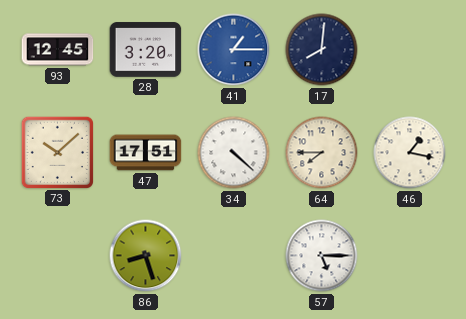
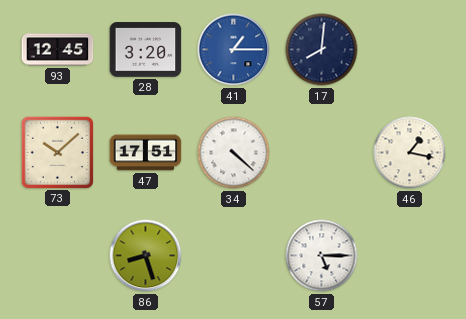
64: 7:45 -> none (322, 153)
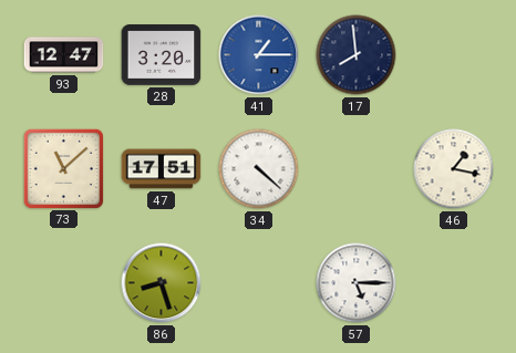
93: 12:45 -> 12:47 (64, 55)
17: 8:01 -> 7:59 (357, 55)
73: 10:08 -> 11:08 (63, 168)
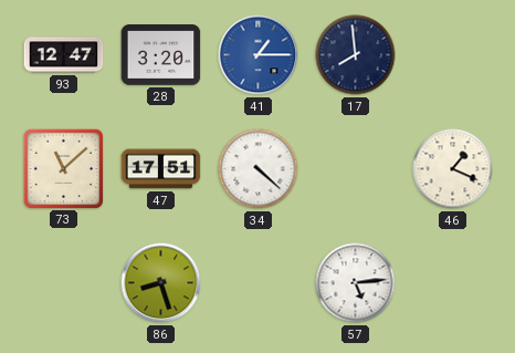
46: 1:17 -> 1:19 (453, 169)
57: 5:15 -> 5:14 (356, 283)
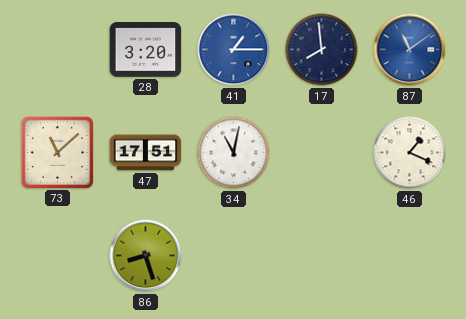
93: 12:47 -> none (64, 55)
87: none -> 11:09 (410, 50)
34: 4:22 -> 11:02 (234, 153)
57: 5:14 -> none (356, 283)
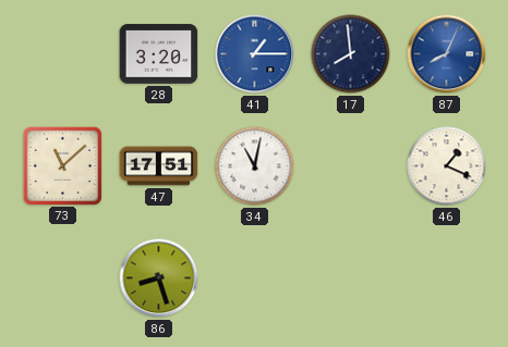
87: 11:09 -> 8:04 (447, 54)
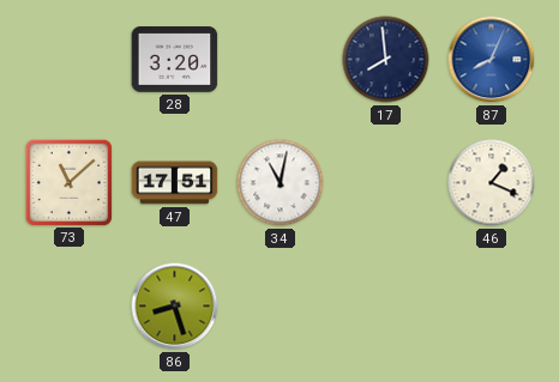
41: 1:15 -> none (255, 54)
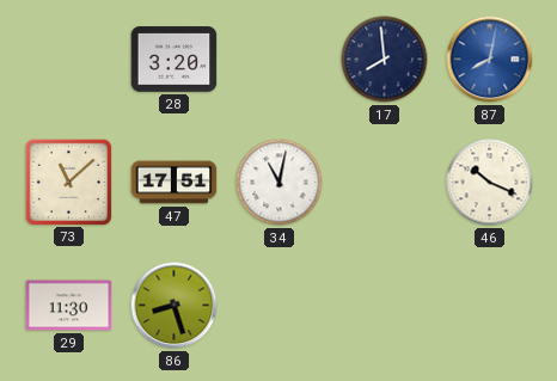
87: 8:04 -> 8:02 (490, 60)
46: 1:19 -> 10:19 (490, 183)
29: none -> 11:30 (69, 306)
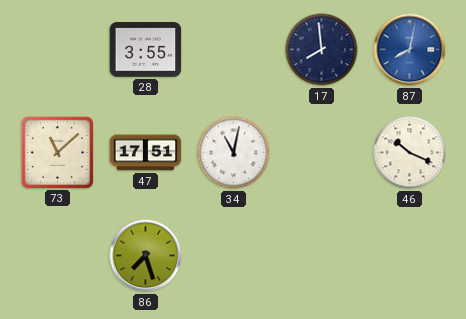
28: 3:20 -> 3:55 (146, 50)
29: 11:30 -> none (69, 306)
86: 8:27 -> 7:27 (146, 256)
